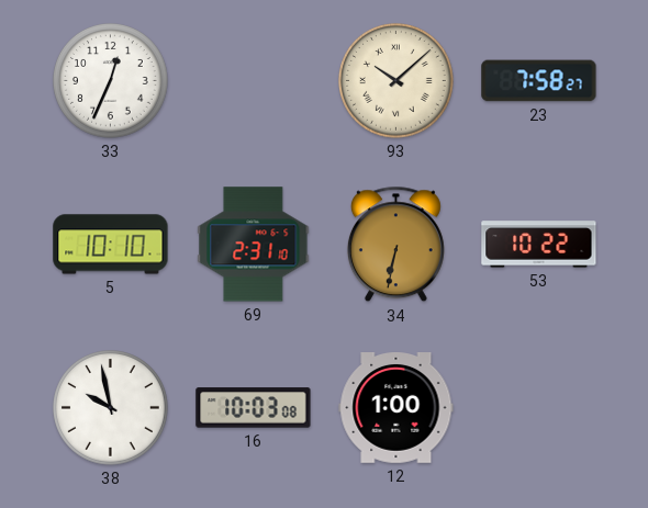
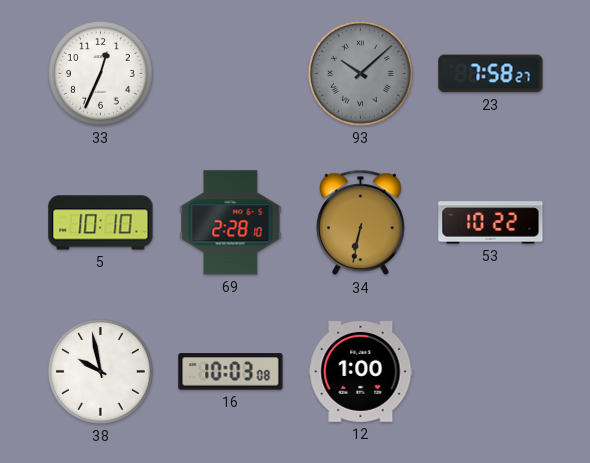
93 dial: cream -> grey (361, 74)
69: 2:31 -> 2:28 (231, 223)
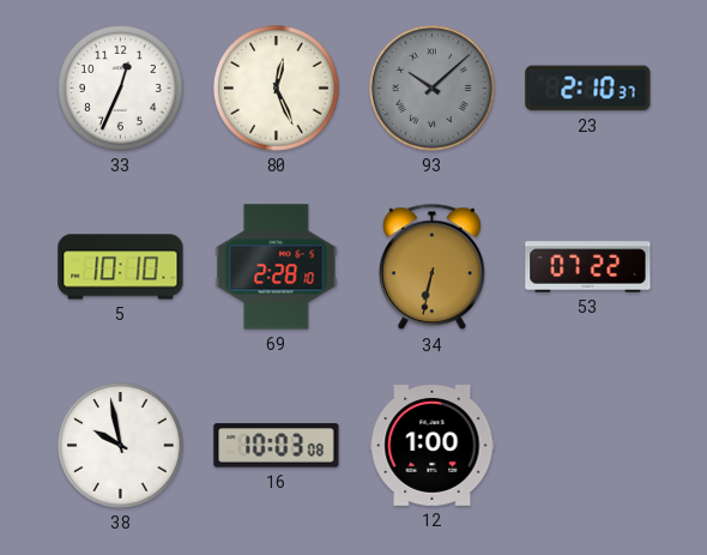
80: none -> 12:26 (277, 89)
23: 7:58 -> 2:10 (588, 89)
53: 10:22 -> 07:22 (588, 267)
